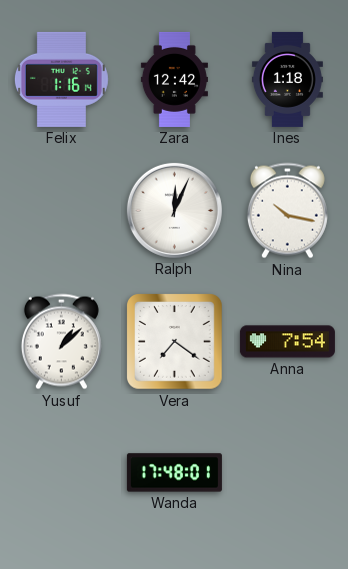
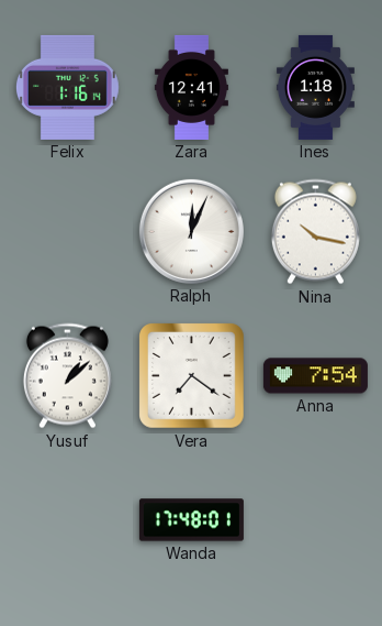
Zara: 12:42 -> 12:41 (191, 87)
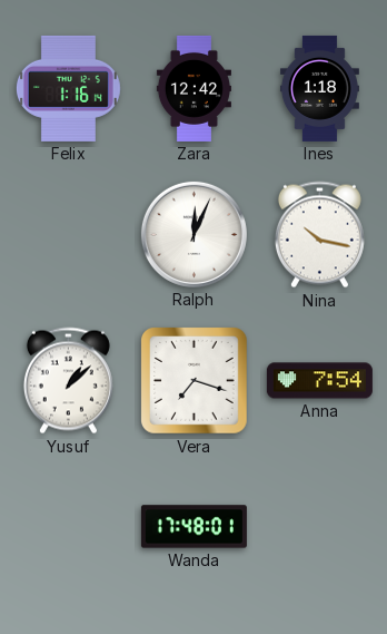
Zara: 12:41 -> 12:42 (193, 88)
Vera: 7:21 -> 7:18 (195, 381)
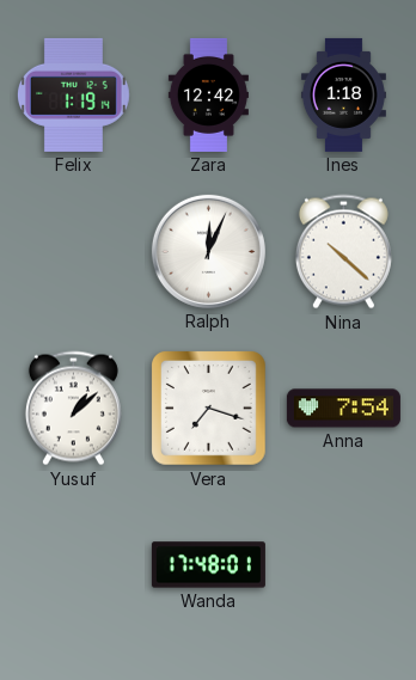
Felix: 1:16 -> 1:19 (73, 94)
Nina: 10:17 -> 10:22 (343, 252)
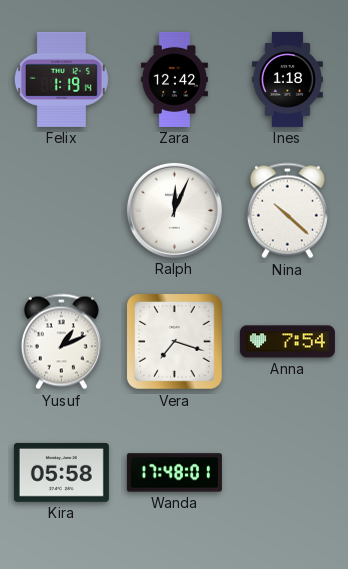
Yusuf: 1:08 -> 1:11 (61, 342)
Kira: none -> 05:58 (61, 472)
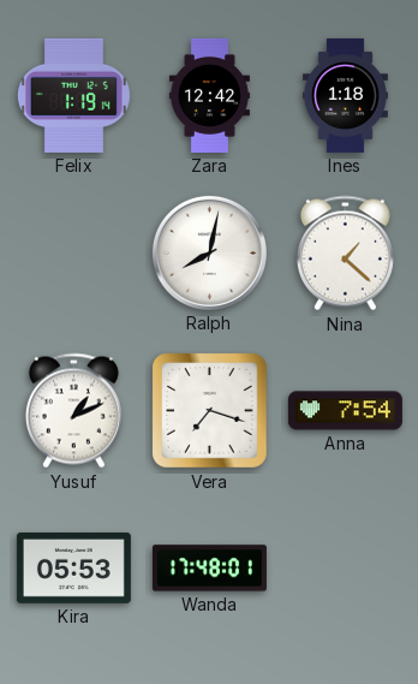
Ralph: 12:04 -> 8:02 (209, 252)
Nina: 10:22 -> 1:22 (345, 254)
Kira: 05:58 -> 05:53 (73, 567)
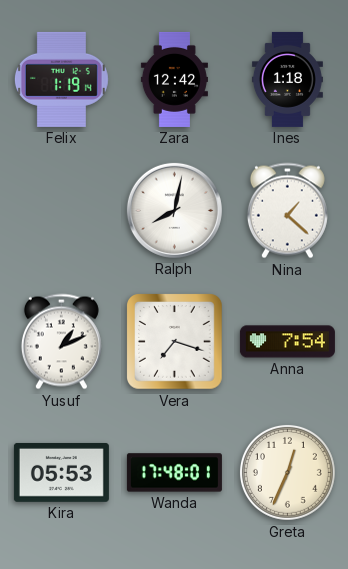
Greta: none -> 12:34 (287, 472)
